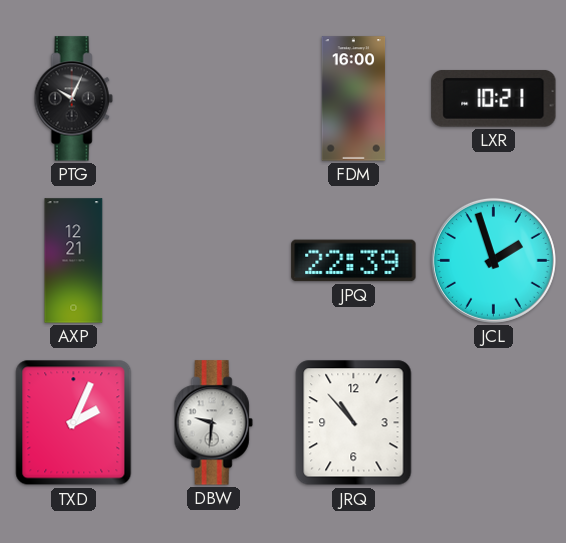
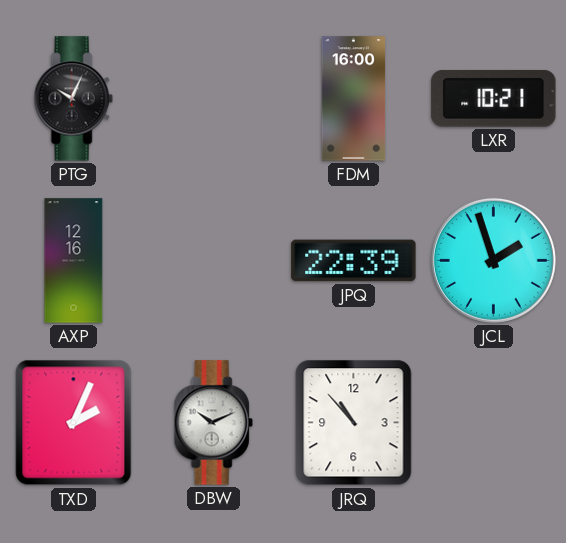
AXP: 12:21 -> 12:16 (74, 261)
DBW: 9:31 -> 10:11 (213, 423)
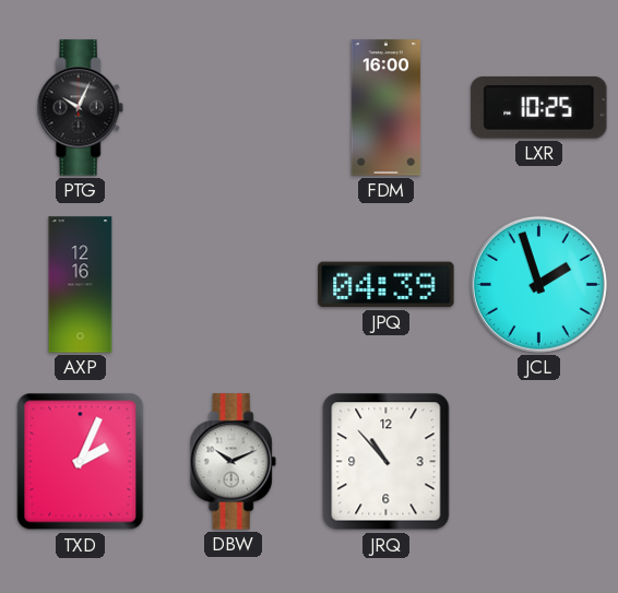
LXR: 10:21 -> 10:25 (539, 107)
JPQ: 22:39 -> 04:39 (387, 285)
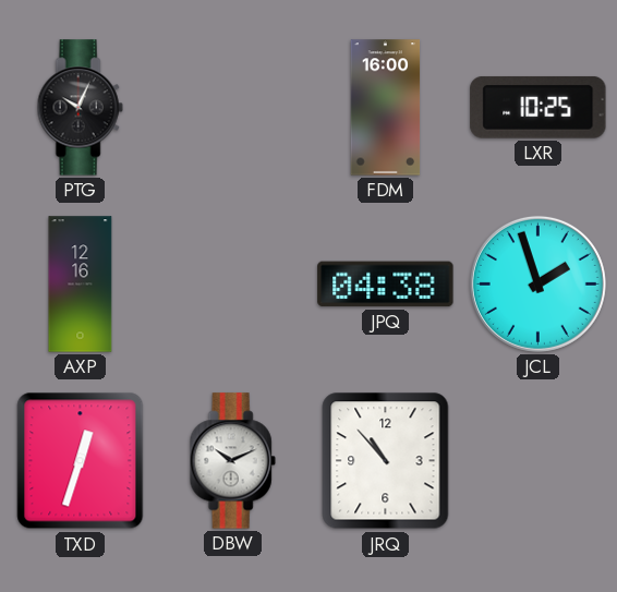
JPQ: 04:39 -> 04:38 (386, 285)
TXD: 2:04 -> 12:33 (81, 461)
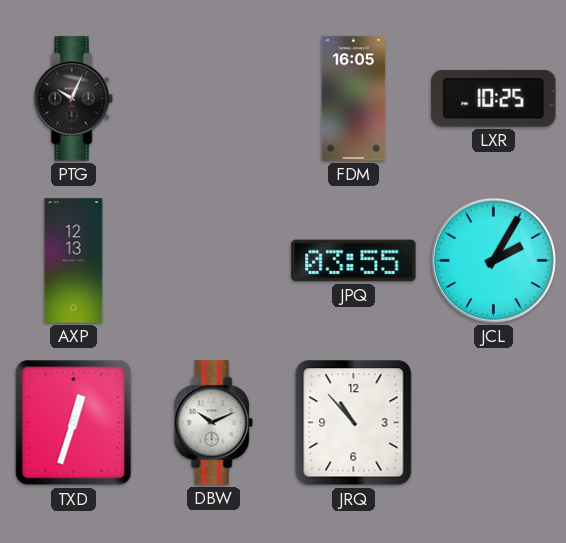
FDM: 16:00 -> 16:05 (354, 99)
AXP: 12:16 -> 12:13 (74, 261)
JPQ: 04:38 -> 03:55 (354, 261)
JCL: 1:57 -> 2:05 (493, 260)
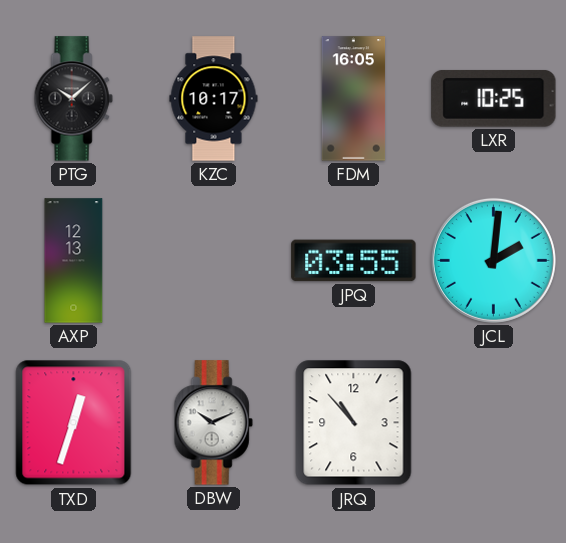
PTG: 10:04 -> 10:08 (73, 99)
KZC: none -> 10:17 (214, 99)
JCL: 2:05 -> 2:01 (493, 260)
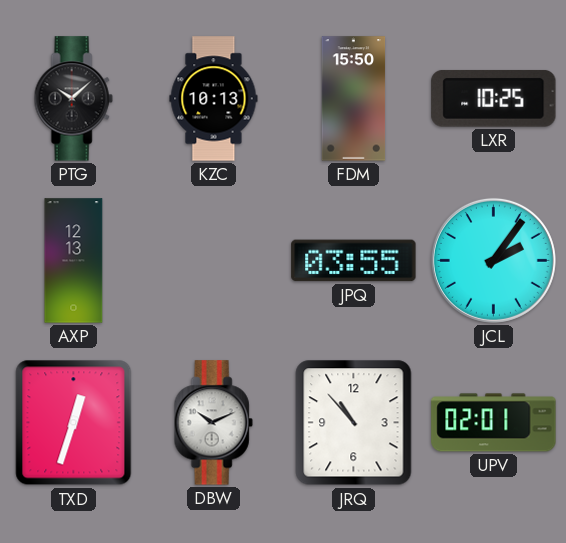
KZC: 10:17 -> 10:13 (214, 99)
FDM: 16:05 -> 15:50 (354, 99)
JCL: 2:01 -> 2:06 (493, 260)
UPV: none -> 02:01 (494, 423)
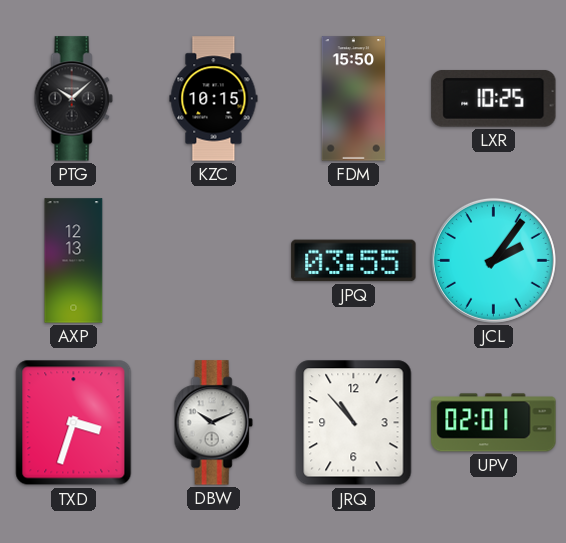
KZC: 10:13 -> 10:15 (214, 99)
TXD: 12:33 -> 3:33 (74, 423)
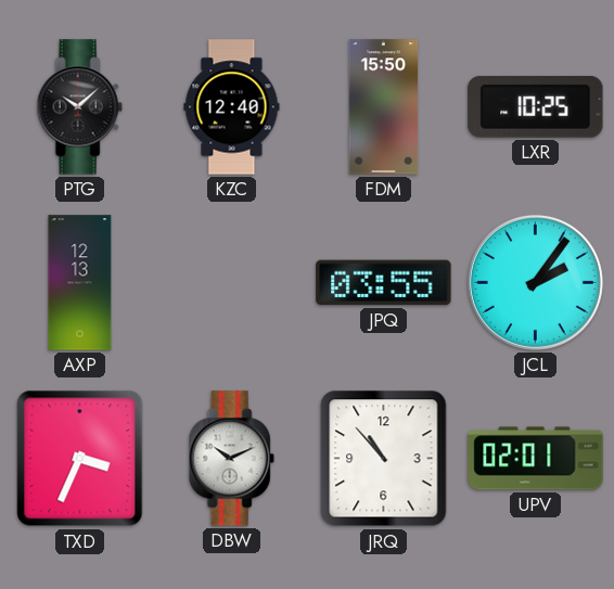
KZC: 10:15 -> 12:40 (232, 107)
TXD: 3:33 -> 3:34 (80, 459)
